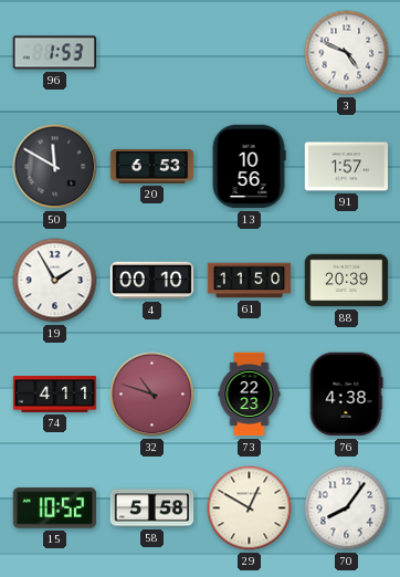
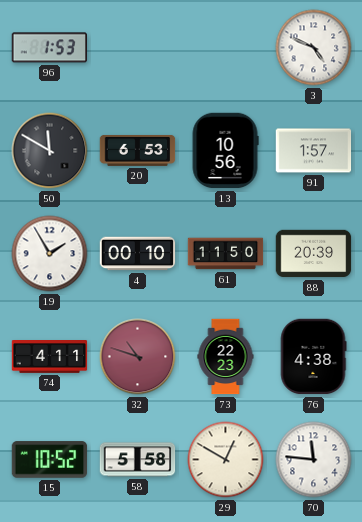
70: 8:06 -> 11:46 (314, 460)
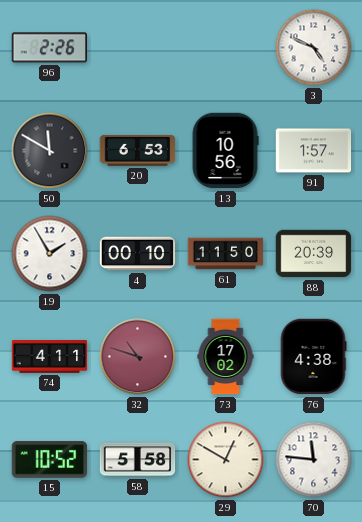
96: 1:53 -> 2:26 (49, 48)
73: 22:23 -> 17:02 (226, 357)
